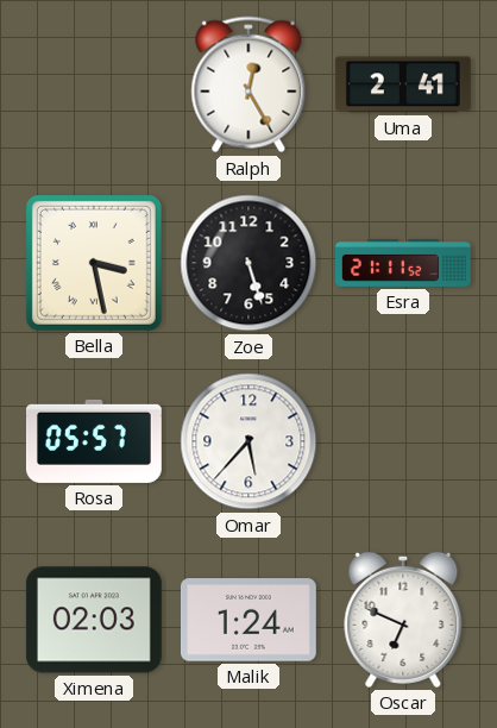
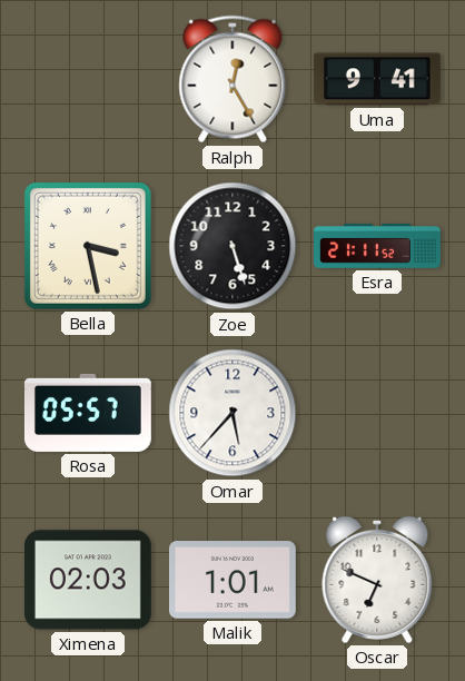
Uma: 2:41 -> 9:41 (377, 79)
Malik: 1:24 -> 1:01 (233, 580)
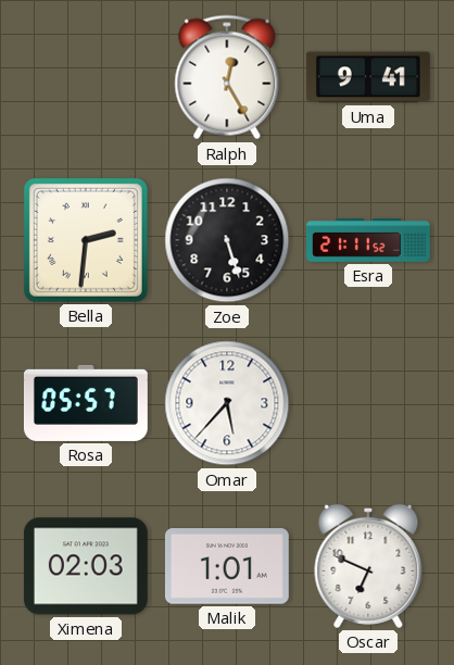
Bella: 3:28 -> 2:31 (86, 240)
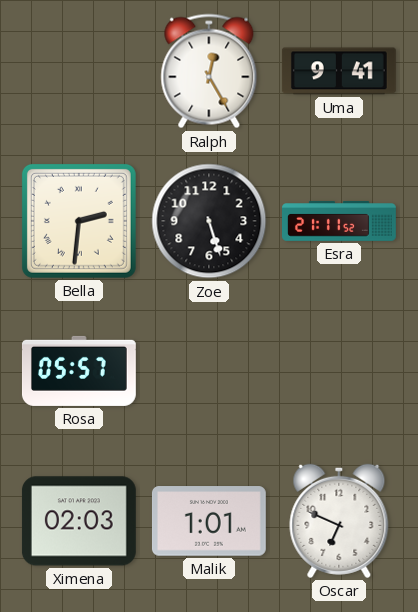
Omar: 5:37 -> none (227, 403)
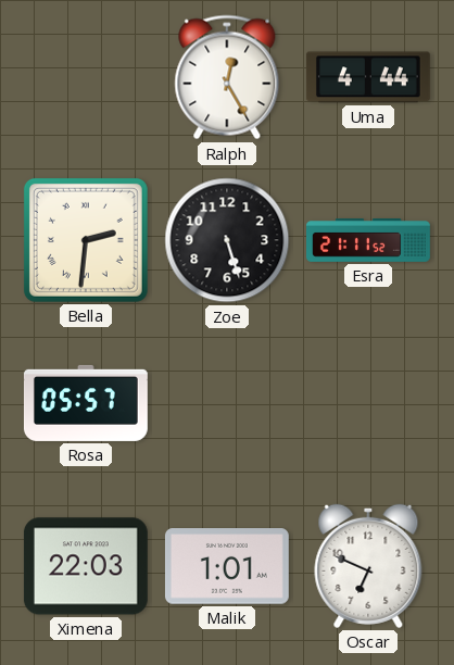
Uma: 9:41 -> 4:44 (368, 77)
Ximena: 02:03 -> 22:03 (86, 566)
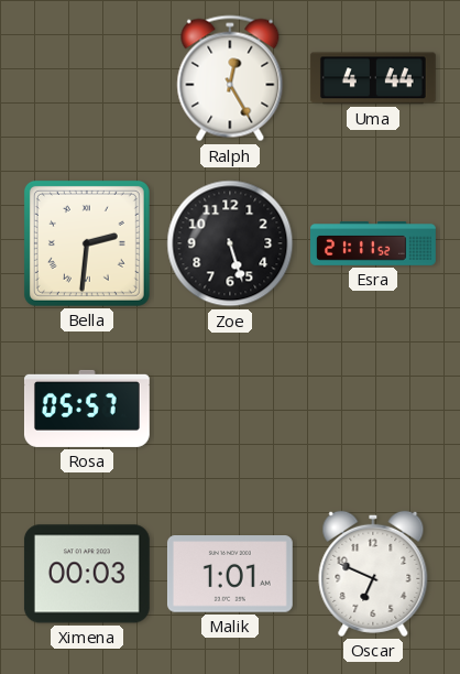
Ximena: 22:03 -> 00:03 (87, 574)
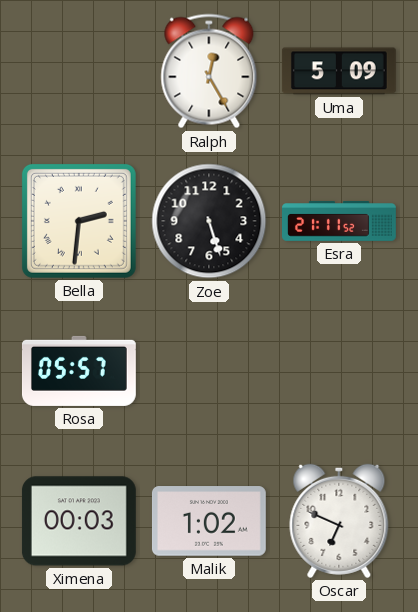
Uma: 4:44 -> 5:09 (339, 71)
Malik: 1:01 -> 1:02 (209, 521)
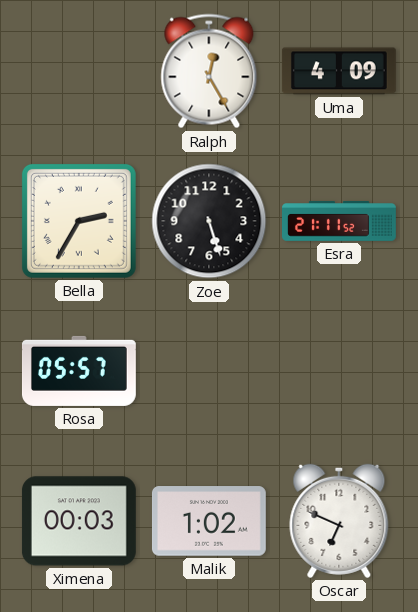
Uma: 5:09 -> 4:09 (339, 71)
Bella: 2:31 -> 2:35 (79, 221)
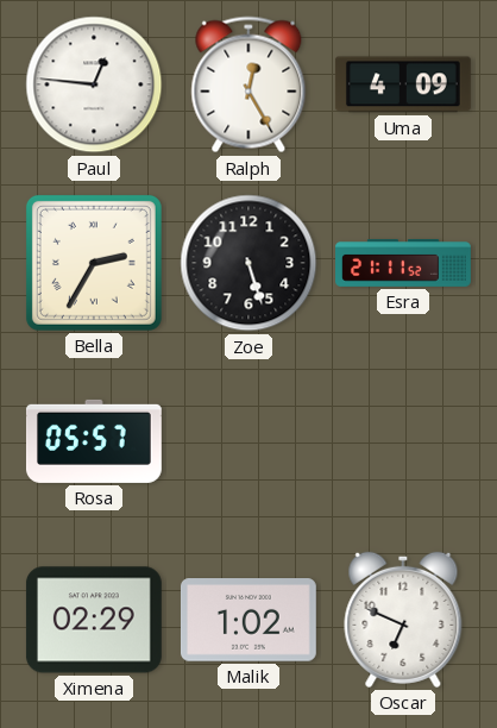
Paul: none -> 12:46 (94, 84)
Ximena: 00:03 -> 02:29 (94, 620)
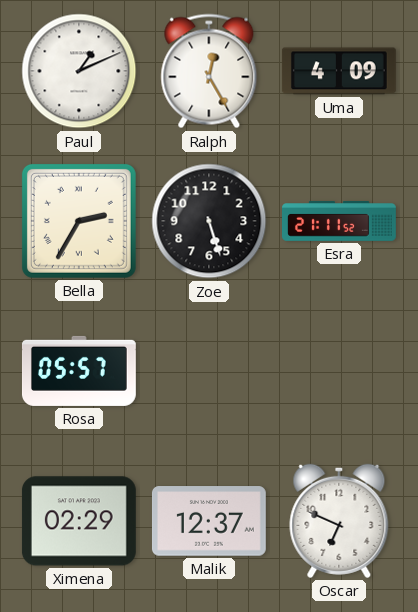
Paul: 12:46 -> 1:11 (79, 71)
Malik: 1:02 -> 12:37 (209, 521)
